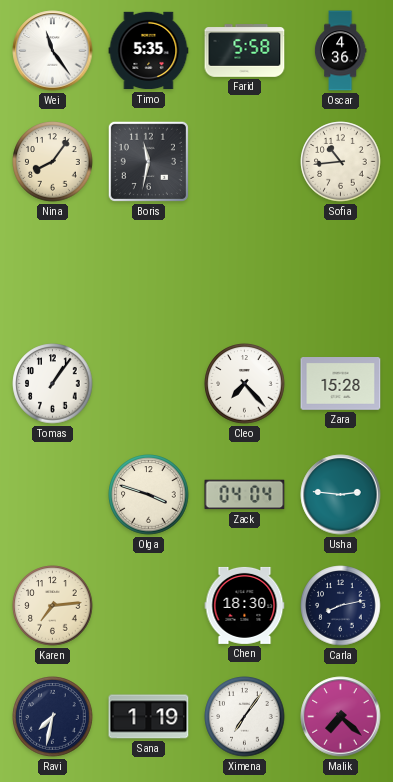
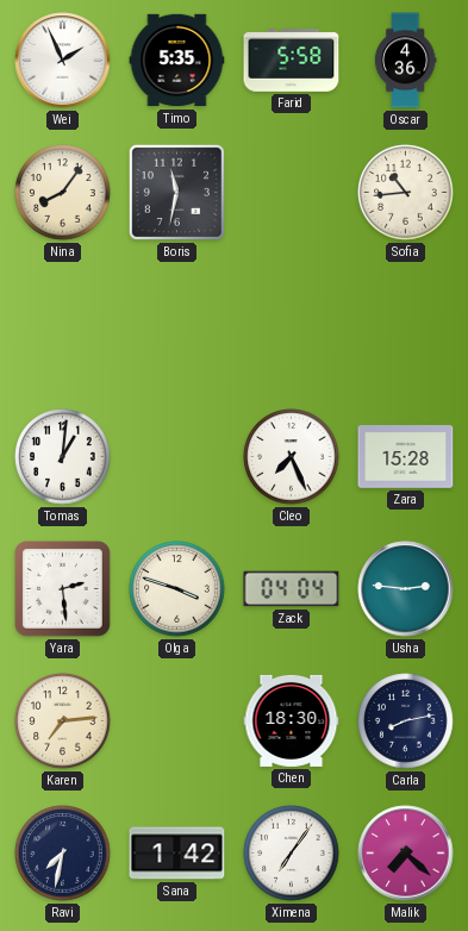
Wei: 11:24 -> 1:56 (63, 61)
Tomas: 1:06 -> 1:01 (63, 457)
Cleo: 7:23 -> 7:26 (292, 457)
Yara: none -> 2:29 (63, 589)
Sana: 1:19 -> 1:42 (177, 854)
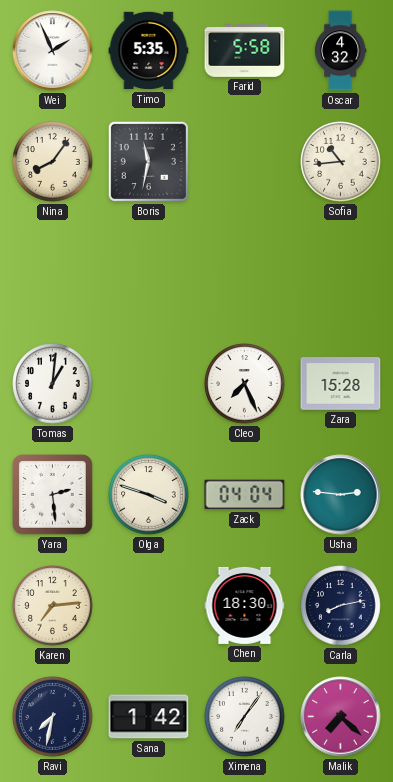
Oscar: 4:36 -> 4:32 (340, 51)
